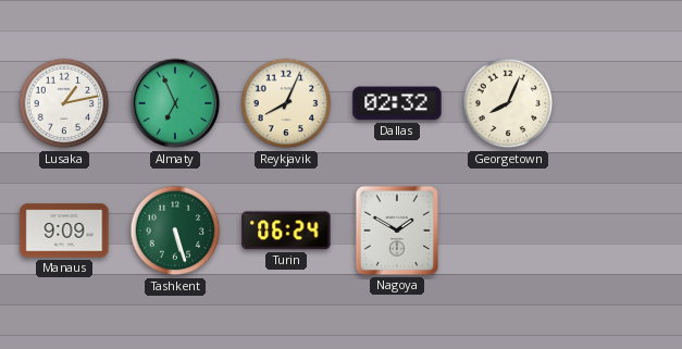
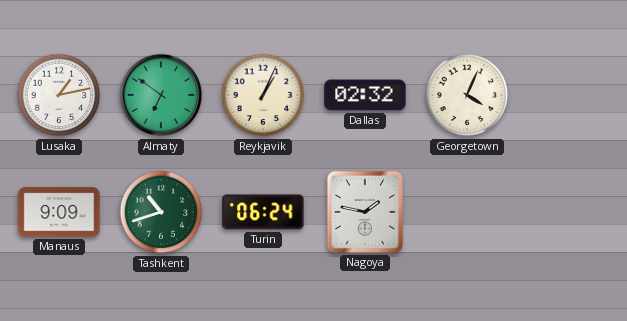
Almaty: 6:56 -> 6:51 (161, 95)
Reykjavik: 8:04 -> 1:04 (263, 95)
Georgetown: 8:04 -> 4:04 (467, 95)
Tashkent: 5:27 -> 10:42 (161, 212)
Nagoya: 1:50 -> 1:47 (365, 212)
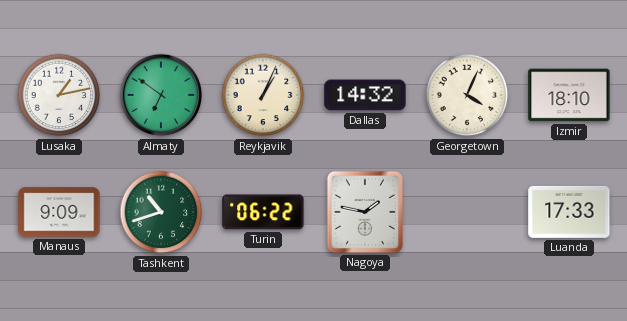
Dallas: 02:32 -> 14:32 (365, 95)
Izmir: none -> 18:10 (569, 95)
Turin: 06:24 -> 06:22 (263, 212)
Luanda: none -> 17:33 (569, 212)
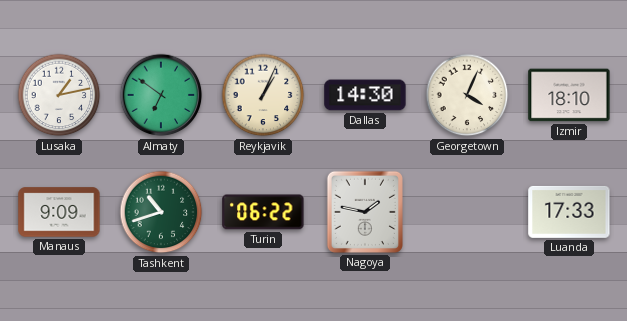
Dallas: 14:32 -> 14:30 (365, 95)
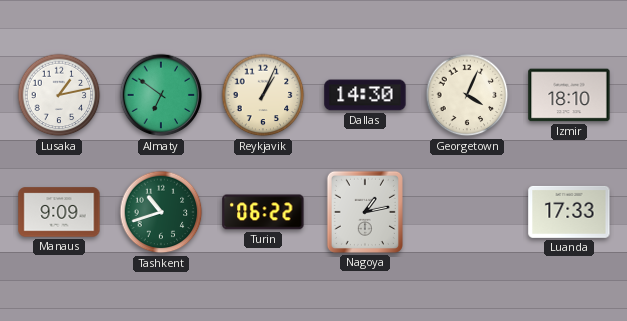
Nagoya: 1:47 -> 1:13 (365, 212)
